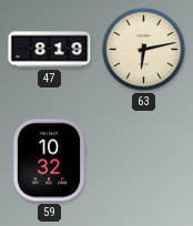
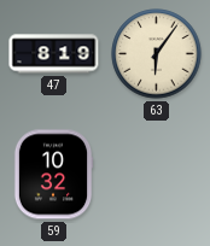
63: 6:13 -> 6:06 (157, 54)
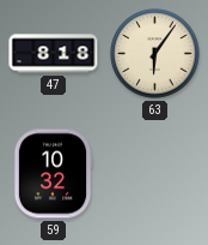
47: 8:19 -> 8:18 (54, 54)
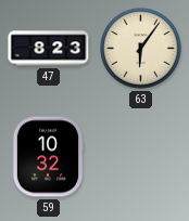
47: 8:18 -> 8:23 (49, 49)
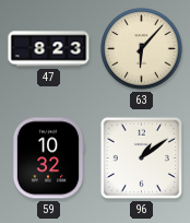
63: 6:06 -> 6:07 (142, 49)
96: none -> 1:09 (141, 157)
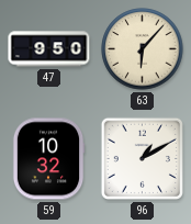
47: 8:23 -> 9:50 (49, 49)
96: 1:09 -> 1:10 (142, 158)
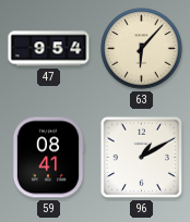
47: 9:50 -> 9:54 (49, 49)
59: 10:32 -> 08:41 (48, 158)
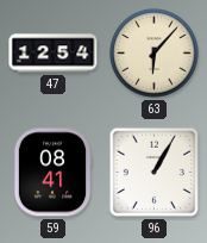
47: 9:54 -> 12:54 (54, 54)
96: 1:10 -> 1:05 (153, 172)
